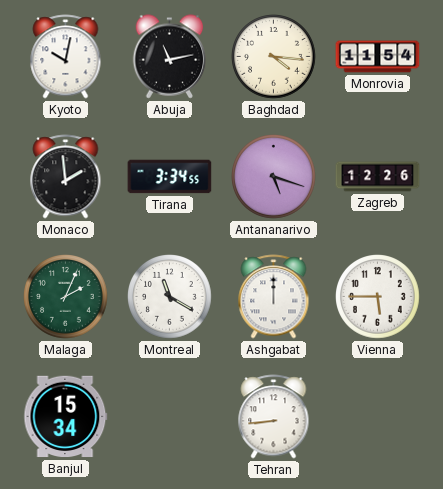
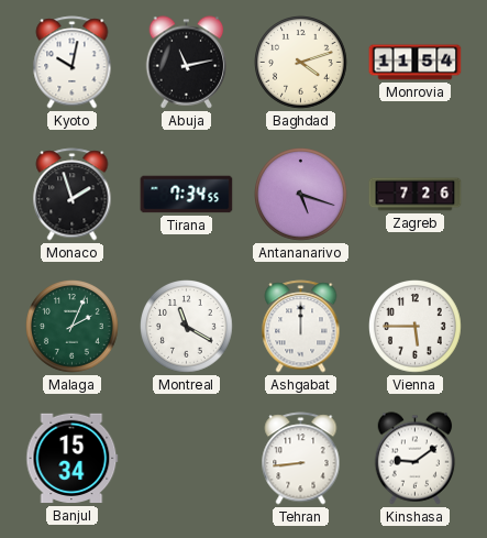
Baghdad: 4:16 -> 4:12 (301, 63)
Monaco: 1:59 -> 1:57 (73, 195)
Tirana: 3:34 -> 7:34 (187, 195)
Zagreb: 12:26 -> 7:26 (416, 195)
Kinshasa: none -> 9:09 (416, 459)
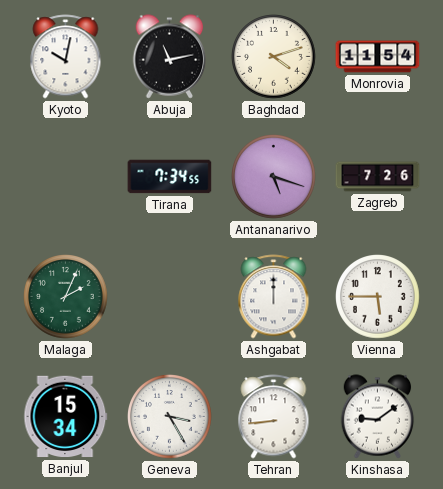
Monaco: 1:57 -> none (73, 195)
Montreal: 11:20 -> none (187, 327)
Geneva: none -> 3:25 (170, 417)
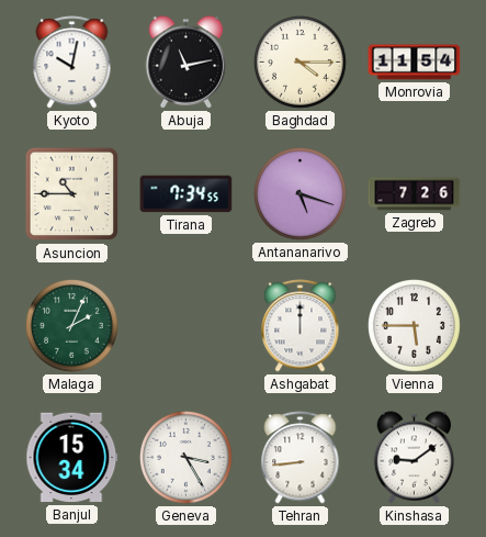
Baghdad: 4:12 -> 4:15 (301, 63)
Asuncion: none -> 10:45 (72, 194)
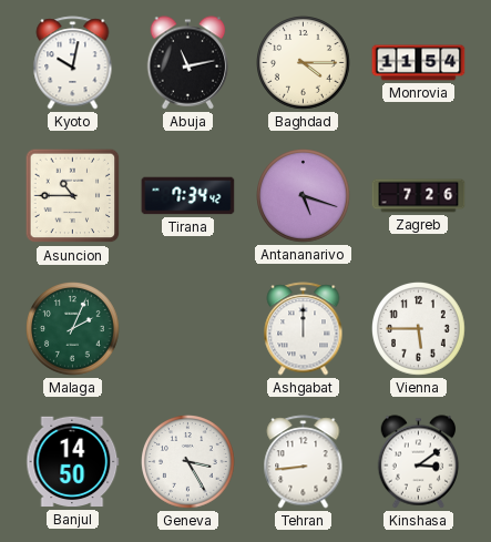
Tirana: 7:34:55 -> 7:34:42 (188, 196)
Banjul: 15:34 -> 14:50 (73, 462)
Kinshasa: 9:09 -> 3:09 (419, 462)
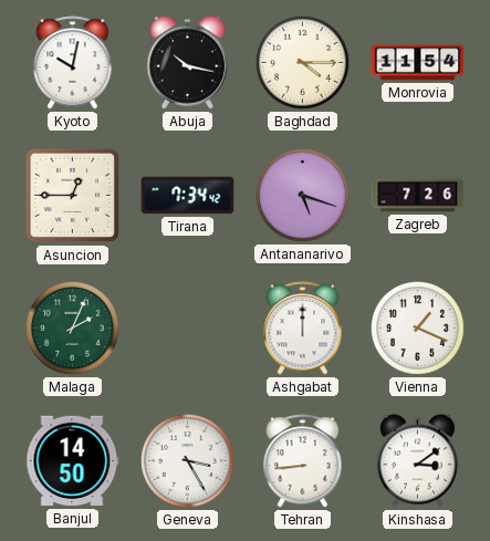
Abuja: 11:13 -> 10:17 (188, 63)
Asuncion: 10:45 -> 12:45 (73, 196)
Vienna: 5:45 -> 1:19 (418, 329)
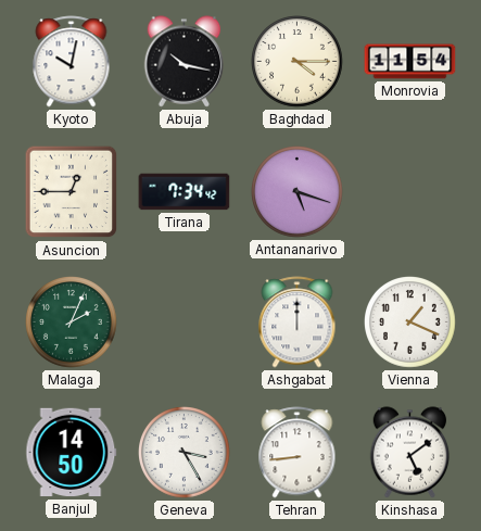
Zagreb: 7:26 -> none (418, 196)
Kinshasa: 3:09 -> 5:09 (410, 453)
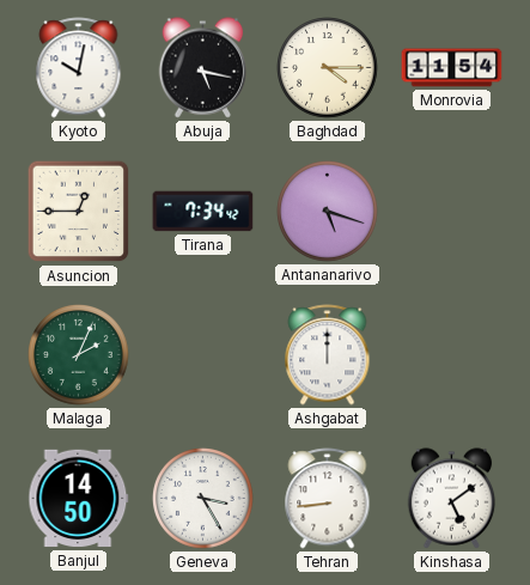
Abuja: 10:17 -> 5:17 (203, 68)
Vienna: 1:19 -> none (410, 323)
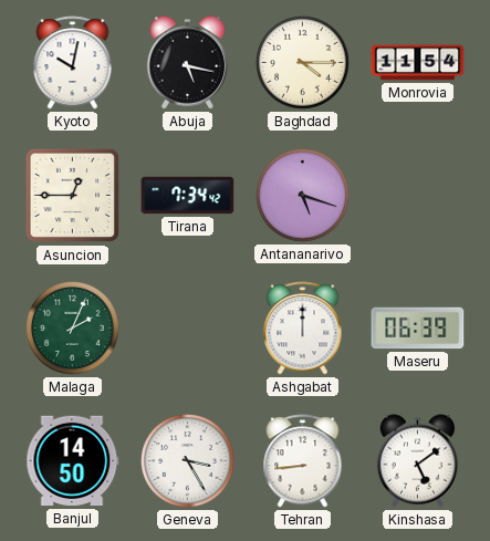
Maseru: none -> 06:39 (418, 329)
